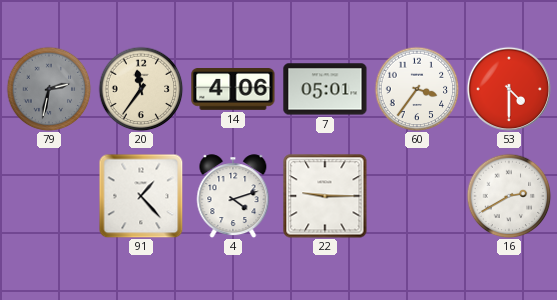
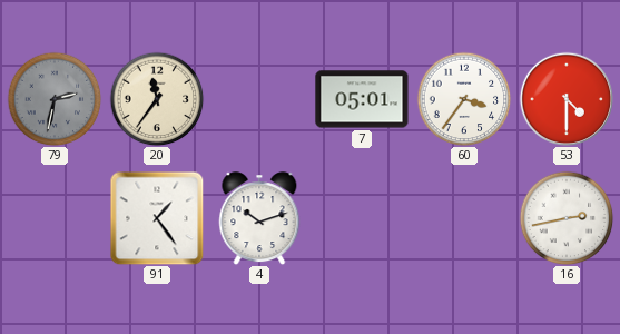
14: 4:06 -> none (233, 90)
91: 1:23 -> 1:24 (157, 218)
4: 4:12 -> 10:12 (259, 218)
22: 9:15 -> none (325, 196)
16: 2:40 -> 2:43 (567, 218)
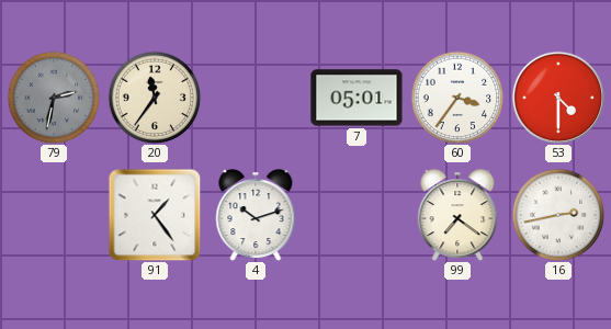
99: none -> 7:21 (457, 215)
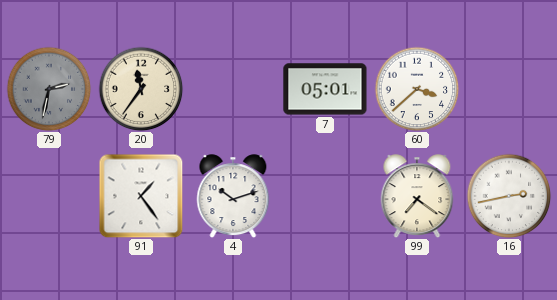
60: 3:36 -> 3:38 (417, 89)
53: 4:30 -> none (558, 98)
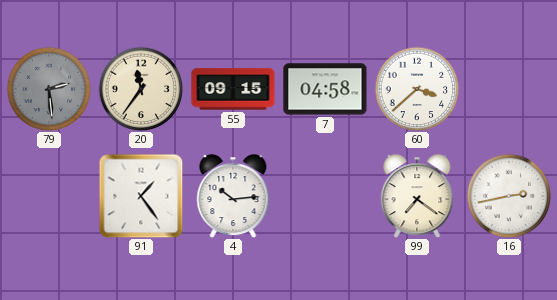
79: 2:32 -> 2:29 (49, 89)
55: none -> 09:15 (233, 89)
7: 05:01 -> 04:58 (325, 89)
4: 10:12 -> 10:14 (233, 196)
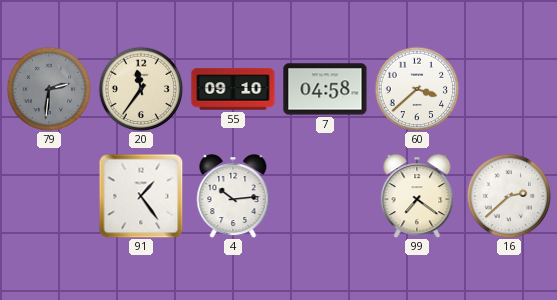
79: 2:29 -> 2:31 (49, 89)
55: 09:15 -> 09:10 (233, 89)
16: 2:43 -> 2:38 (509, 196)
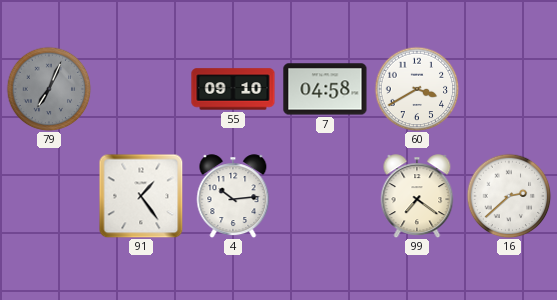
79: 2:31 -> 7:04 (49, 89)
20: 11:36 -> none (141, 89)
60: 3:38 -> 3:40 (417, 89)
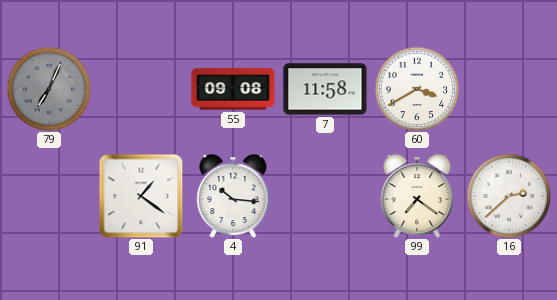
55: 09:10 -> 09:08 (233, 89)
7: 04:58 -> 11:58 (325, 89)
91: 1:24 -> 1:21 (141, 196)
4: 10:14 -> 10:16 (233, 196)
